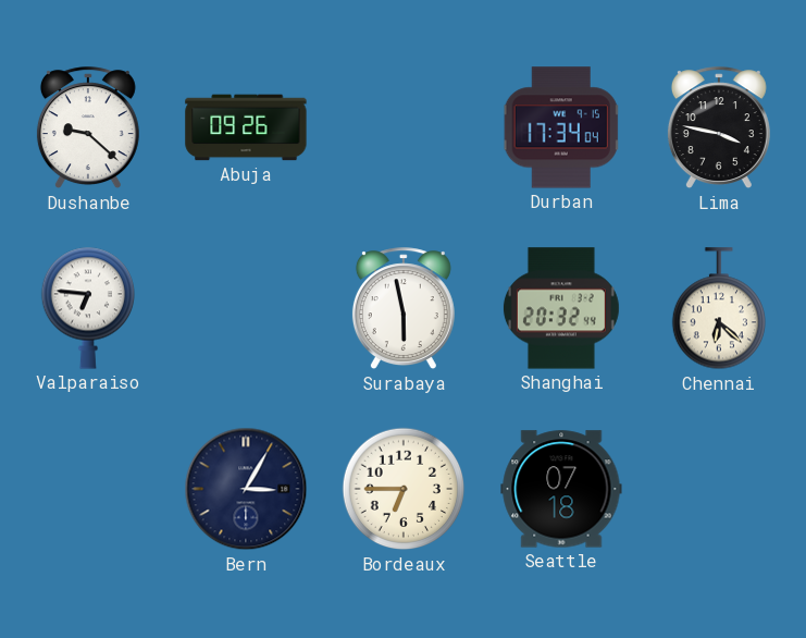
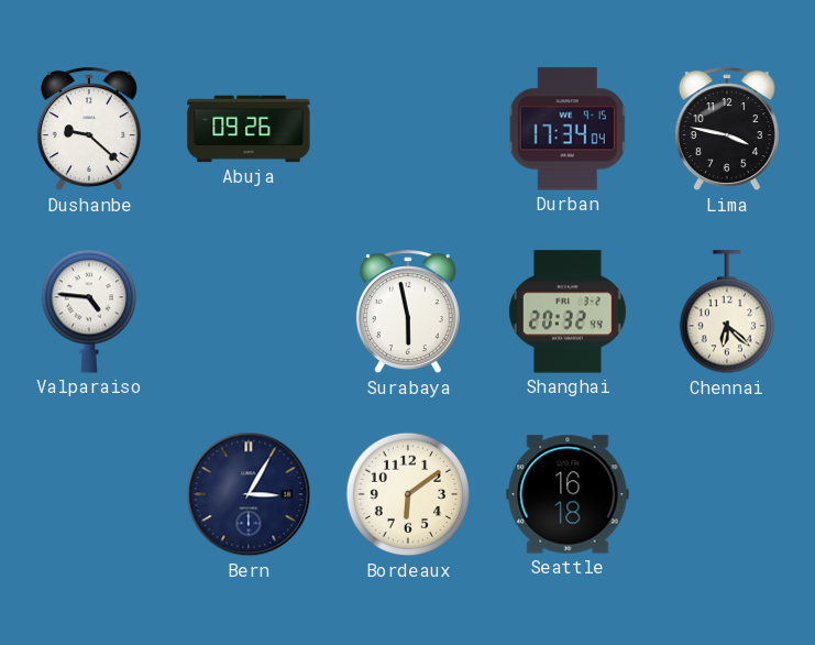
Valparaiso: 6:46 -> 4:46 (88, 311)
Bordeaux: 6:45 -> 6:09 (408, 494)
Seattle: 07:18 -> 16:18 (568, 494)
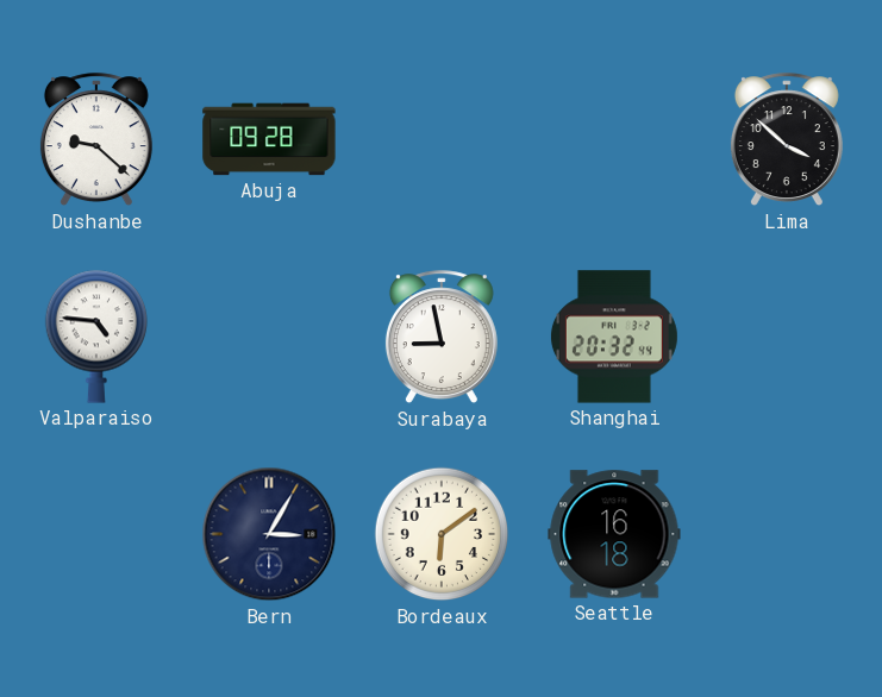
Abuja: 09:26 -> 09:28 (269, 139)
Durban: 17:34 -> none (568, 129)
Lima: 3:47 -> 3:52 (787, 140)
Surabaya: 5:58 -> 8:58 (442, 338)
Chennai: 6:22 -> none (726, 313)
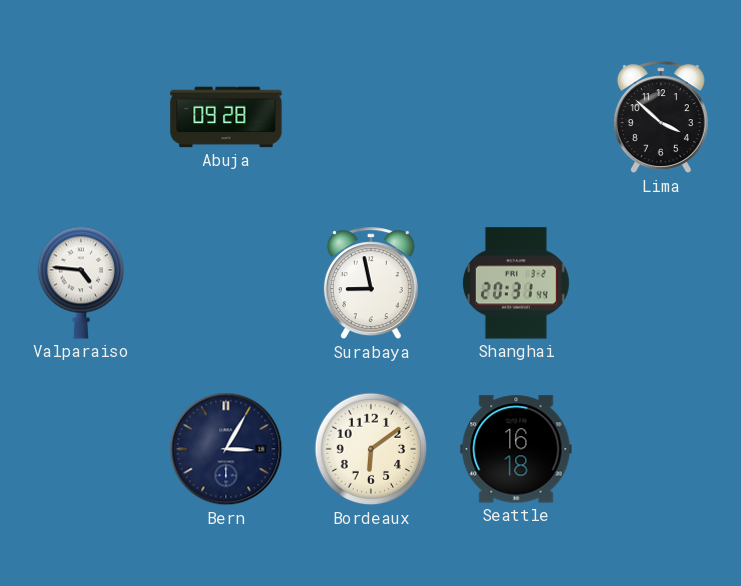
Dushanbe: 9:22 -> none (96, 140)
Shanghai: 20:32 -> 20:31 (516, 283)
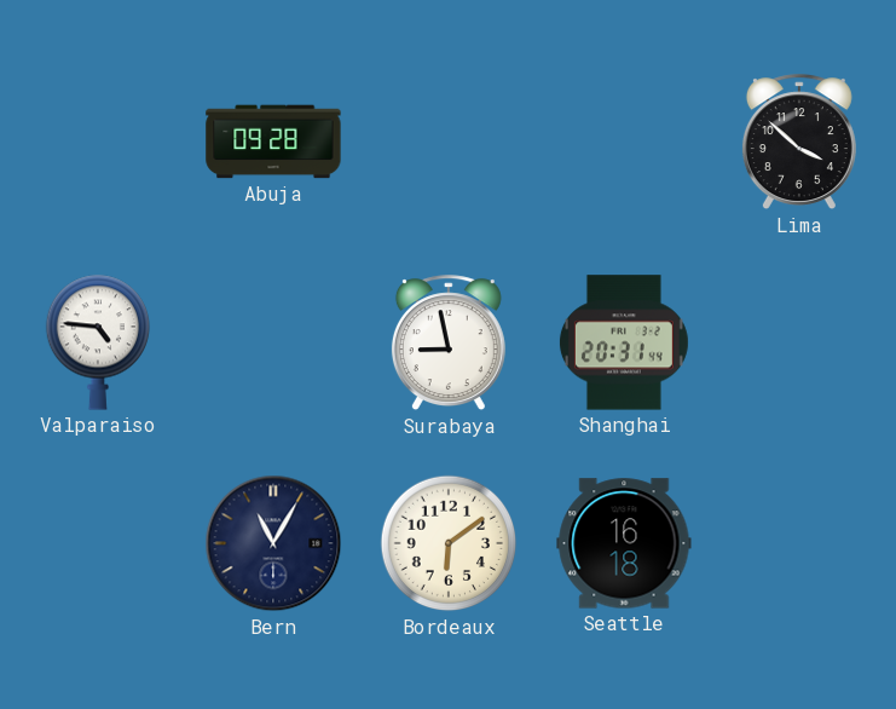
Bern: 3:05 -> 11:05 (273, 543)
